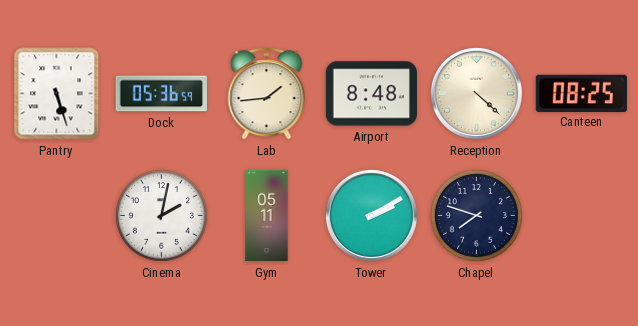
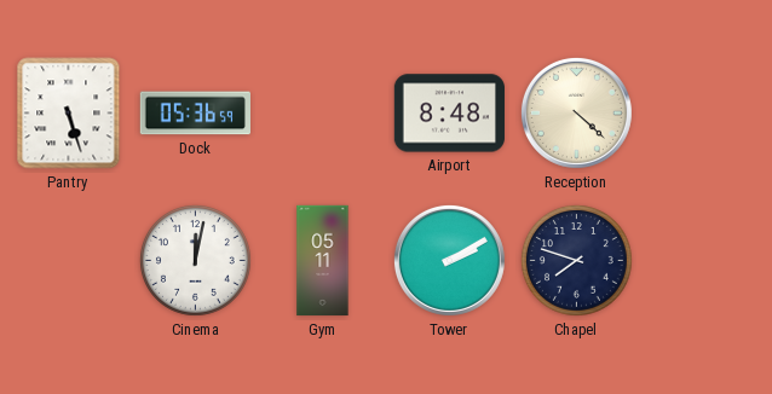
Lab: 1:44 -> none (267, 94)
Canteen: 08:25 -> none (581, 93)
Cinema: 2:02 -> 12:02 (195, 260)
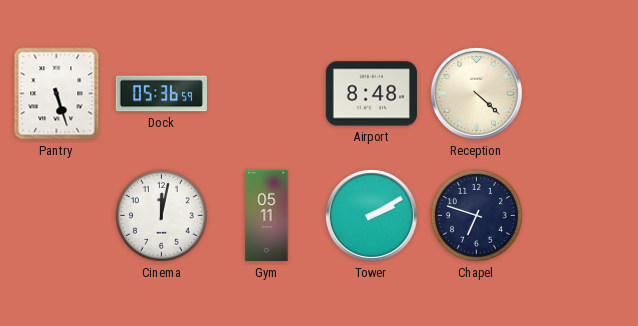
Chapel: 7:48 -> 6:48 (476, 215)
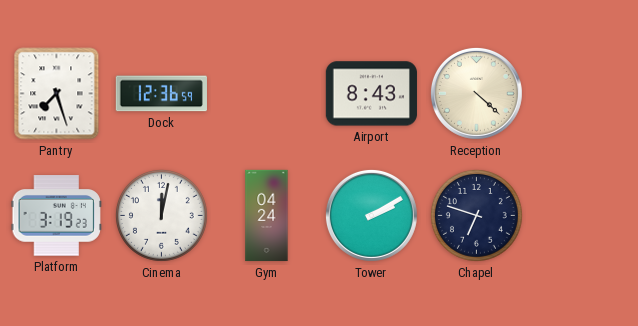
Pantry: 5:27 -> 7:27 (57, 94)
Dock: 05:36 -> 12:36 (161, 94)
Airport: 8:48 -> 8:43 (371, 94)
Platform: none -> 3:19 (56, 216)
Gym: 05:11 -> 04:24 (267, 216)
